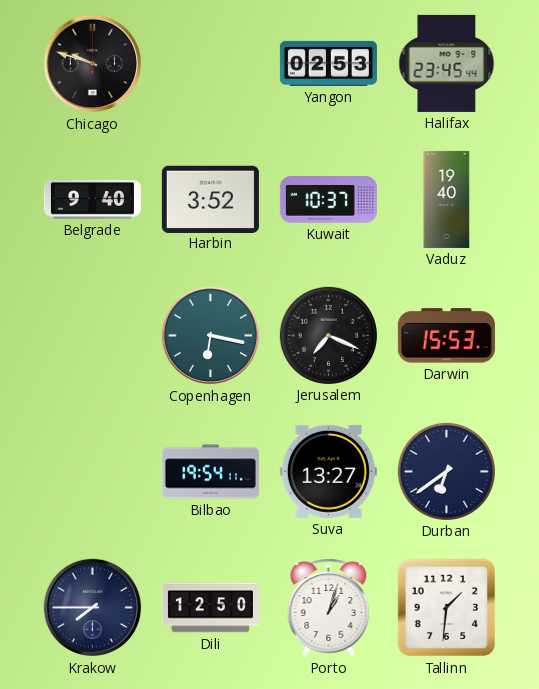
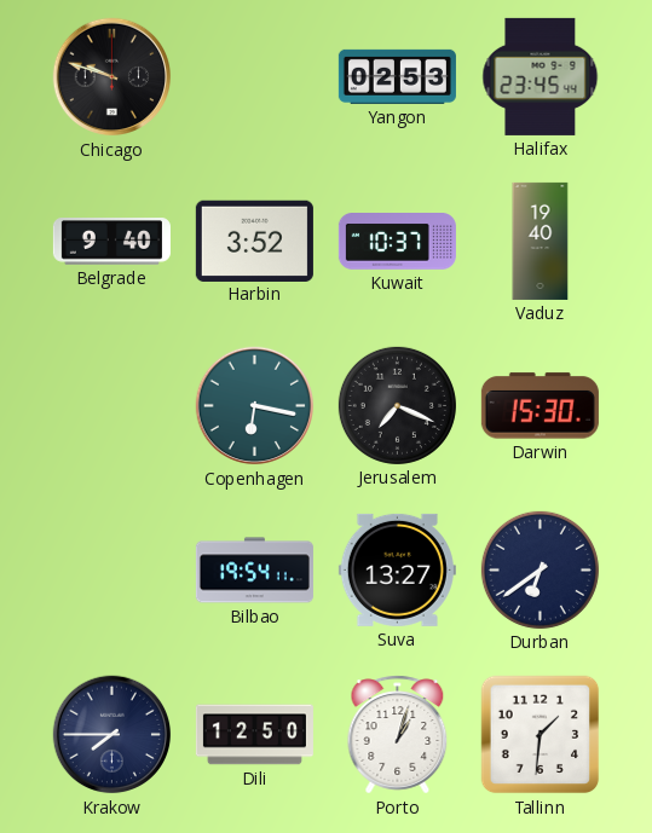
Darwin: 15:53 -> 15:30 (540, 406)
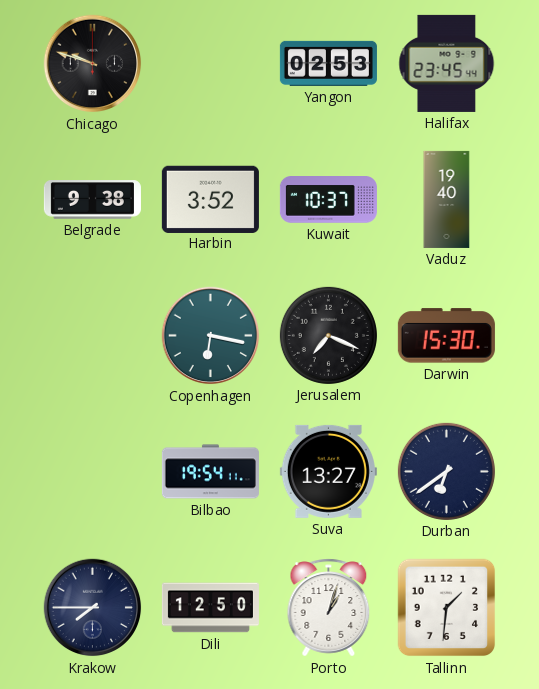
Belgrade: 9:40 -> 9:38 (92, 200)
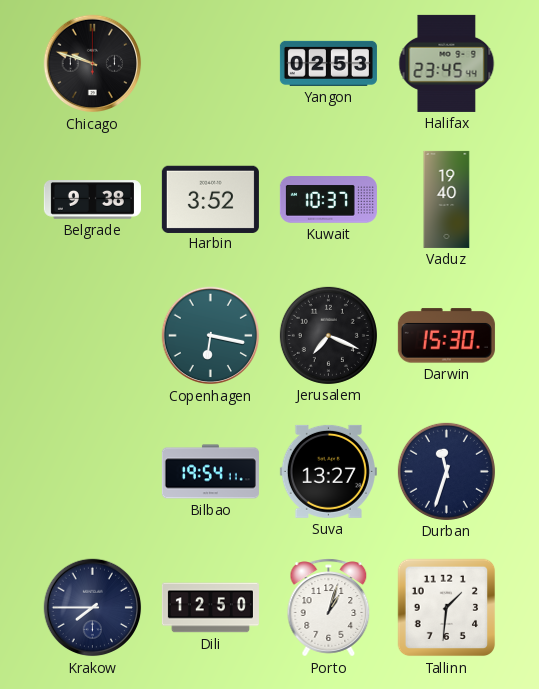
Durban: 6:39 -> 11:33 (446, 471)
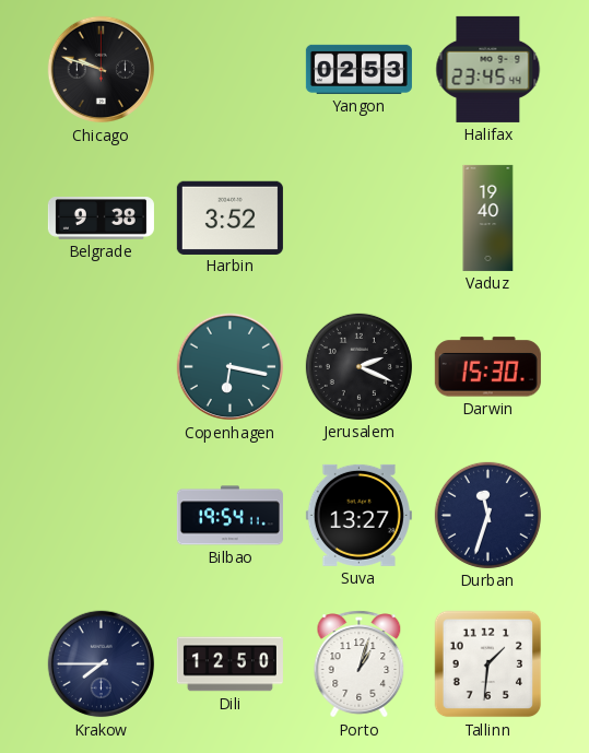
Kuwait: 10:37 -> none (328, 200)
Jerusalem: 7:19 -> 2:19 (358, 366)
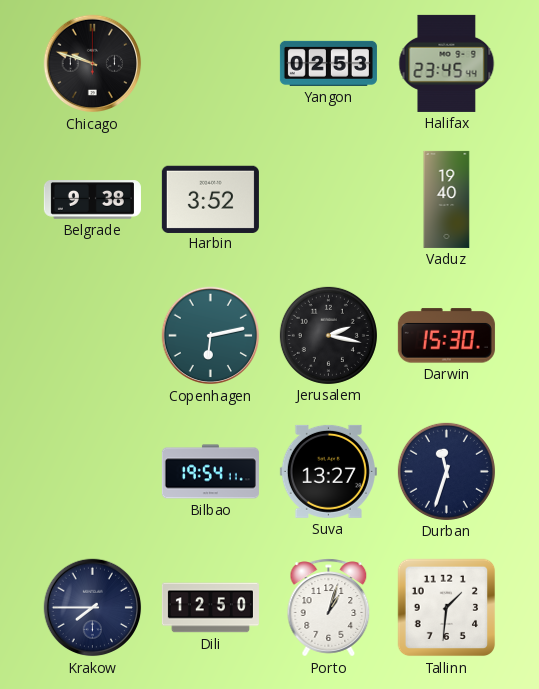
Copenhagen: 6:17 -> 6:13 (211, 336)
Jerusalem: 2:19 -> 2:17 (328, 335)
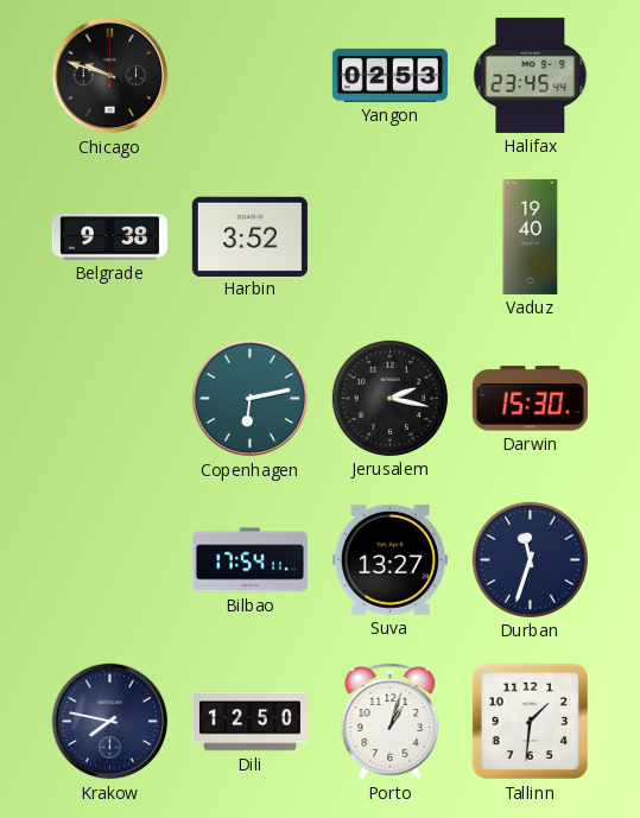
Bilbao: 19:54 -> 17:54 (249, 560)
Krakow: 7:45 -> 7:47 (110, 722)
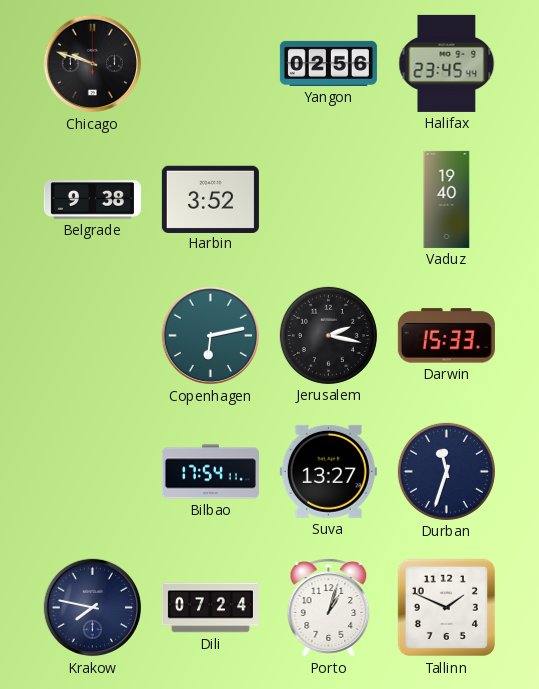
Yangon: 02:53 -> 02:56 (328, 63)
Darwin: 15:30 -> 15:33 (446, 336)
Dili: 12:50 -> 07:24 (210, 608)
Tallinn: 1:31 -> 1:49 (447, 608)
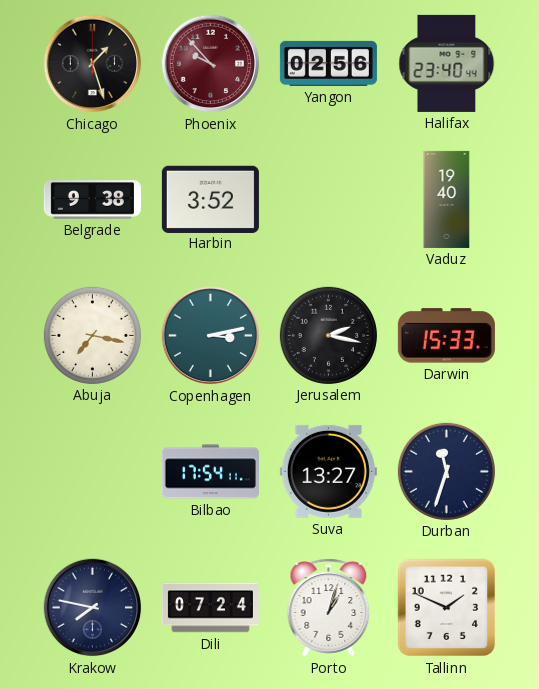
Chicago: 9:48 -> 1:27 (93, 64)
Phoenix: none -> 9:53 (211, 64)
Halifax: 23:45 -> 23:40 (447, 63)
Abuja: none -> 7:17 (92, 335)
Copenhagen: 6:13 -> 3:13 (211, 336)
